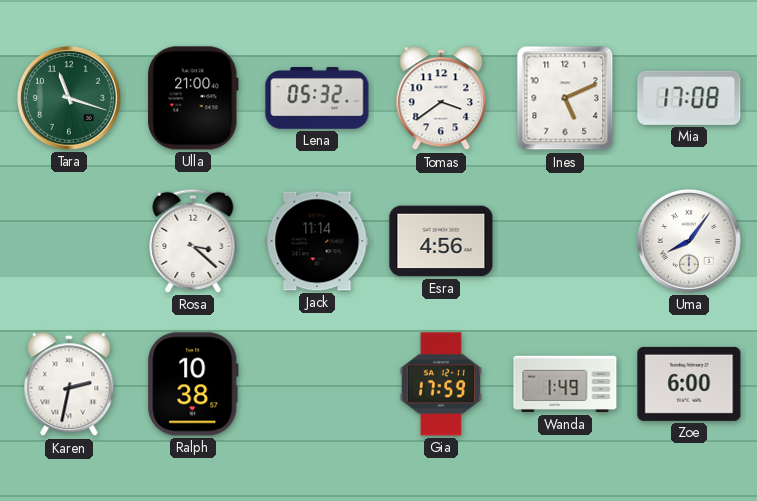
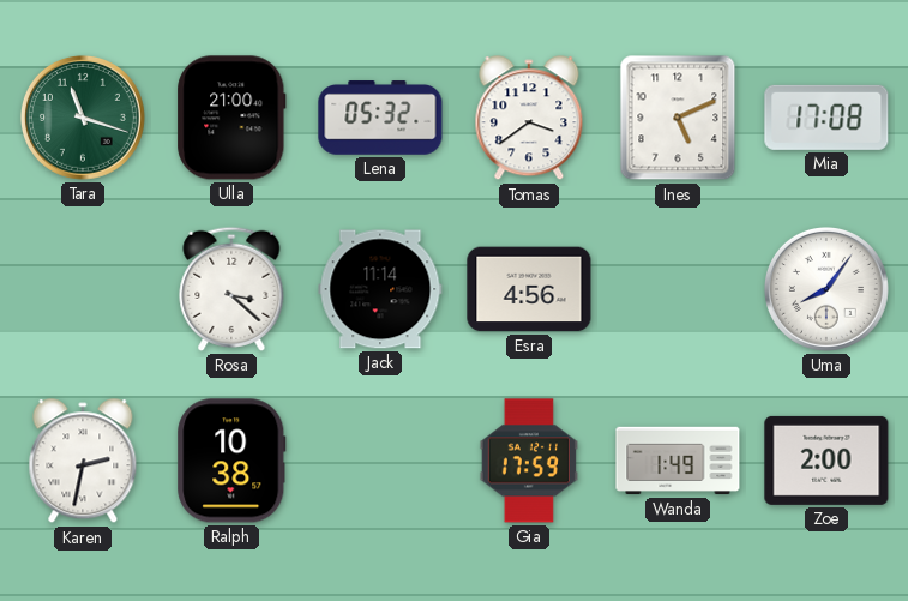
Zoe: 6:00 -> 2:00 (826, 461)
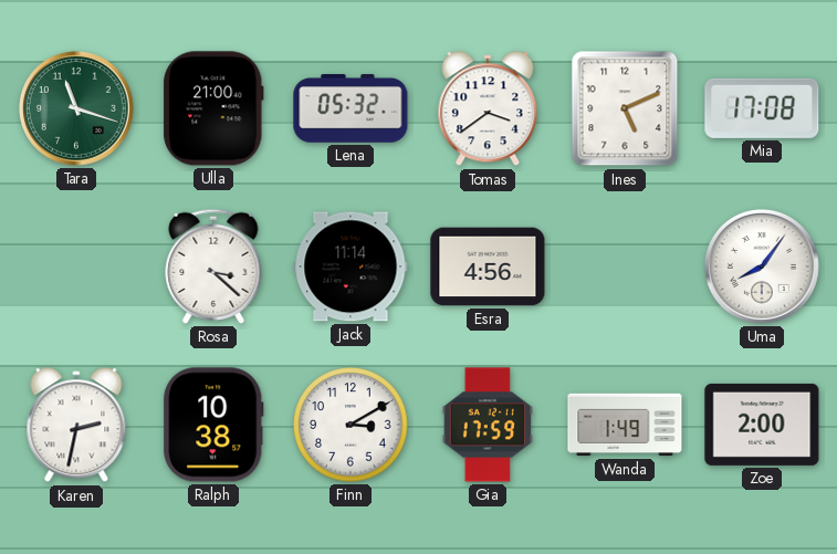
Finn: none -> 3:10 (351, 425)
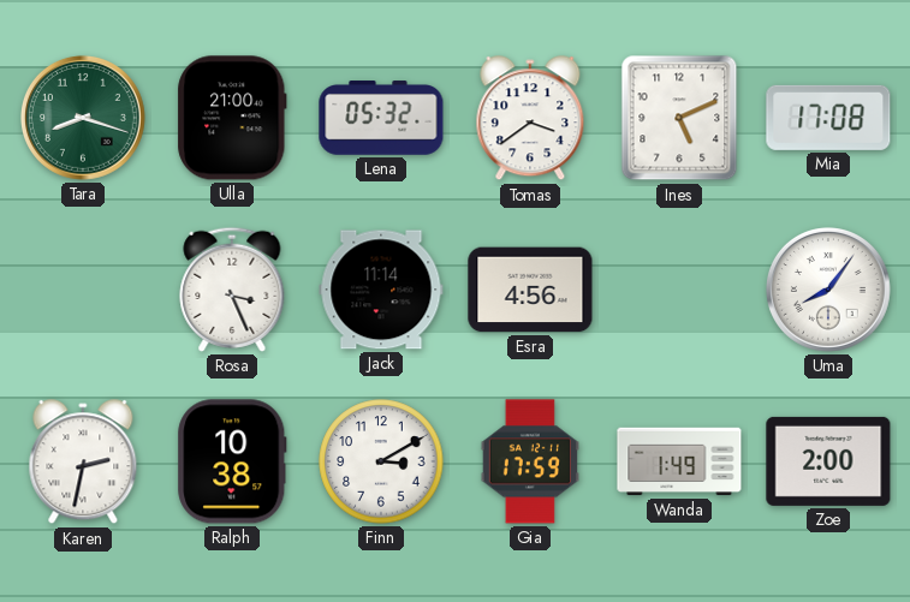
Tara: 11:18 -> 8:18 (83, 118)
Rosa: 3:22 -> 3:26 (232, 290)
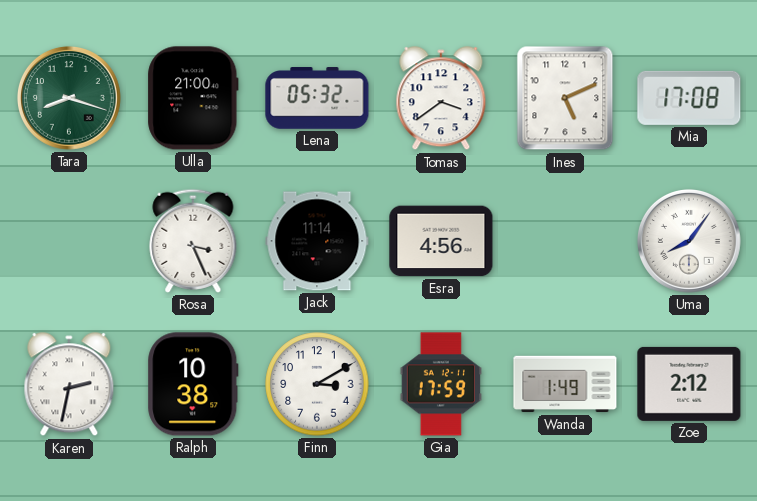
Zoe: 2:00 -> 2:12 (689, 384)
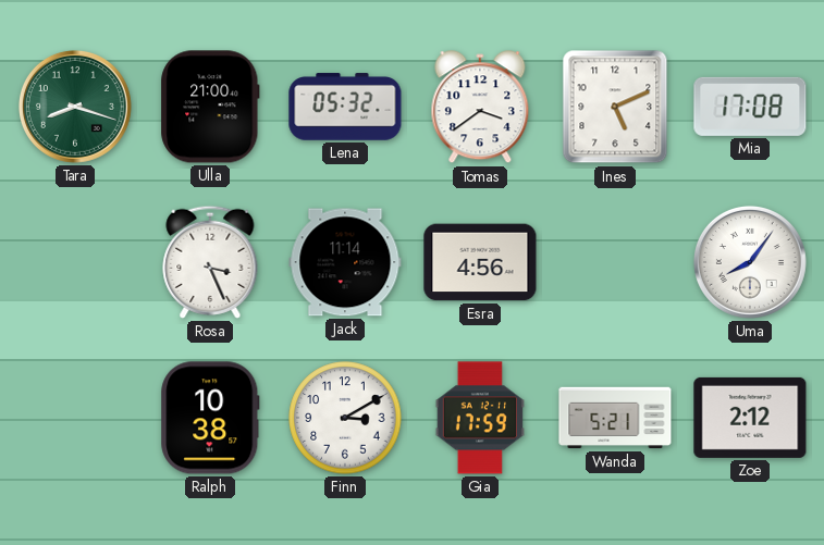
Karen: 2:32 -> none (69, 385)
Wanda: 1:49 -> 5:21 (615, 418)
